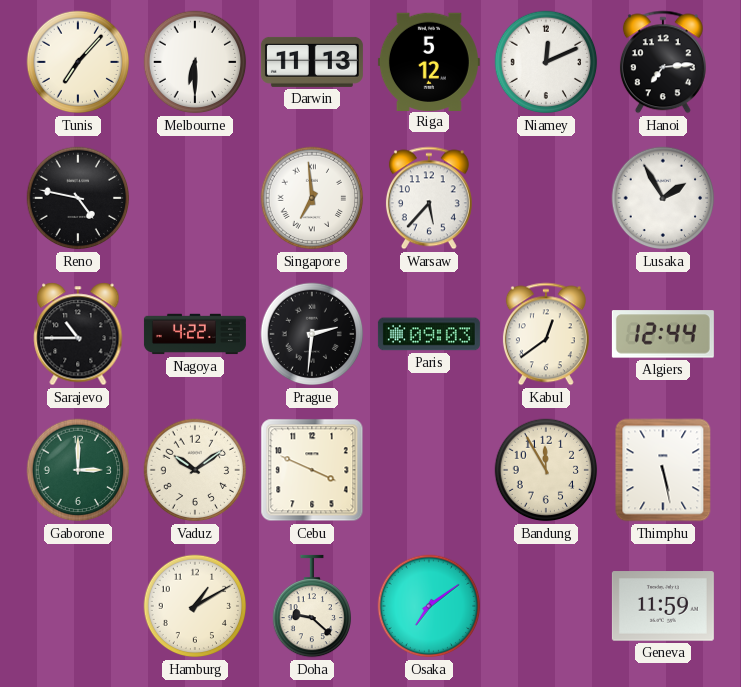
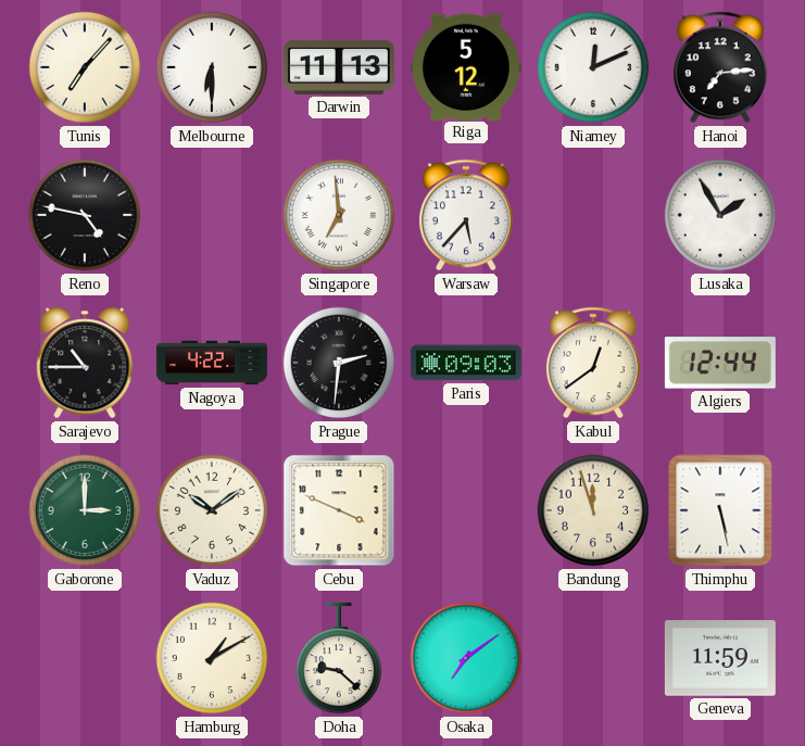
Bandung: 11:55 -> 11:57 (593, 510)
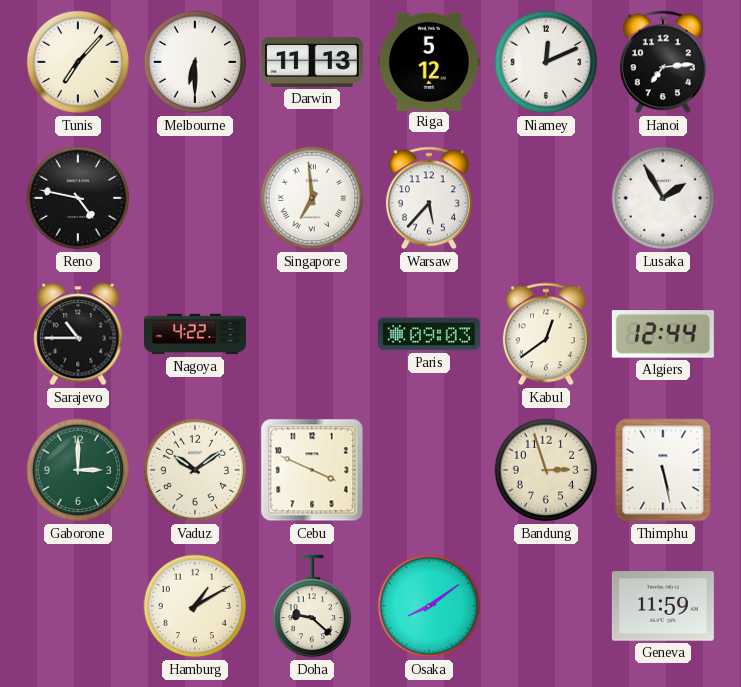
Prague: 2:31 -> none (339, 363)
Bandung: 11:57 -> 2:57 (546, 470)
Osaka: 7:09 -> 8:09 (429, 606)
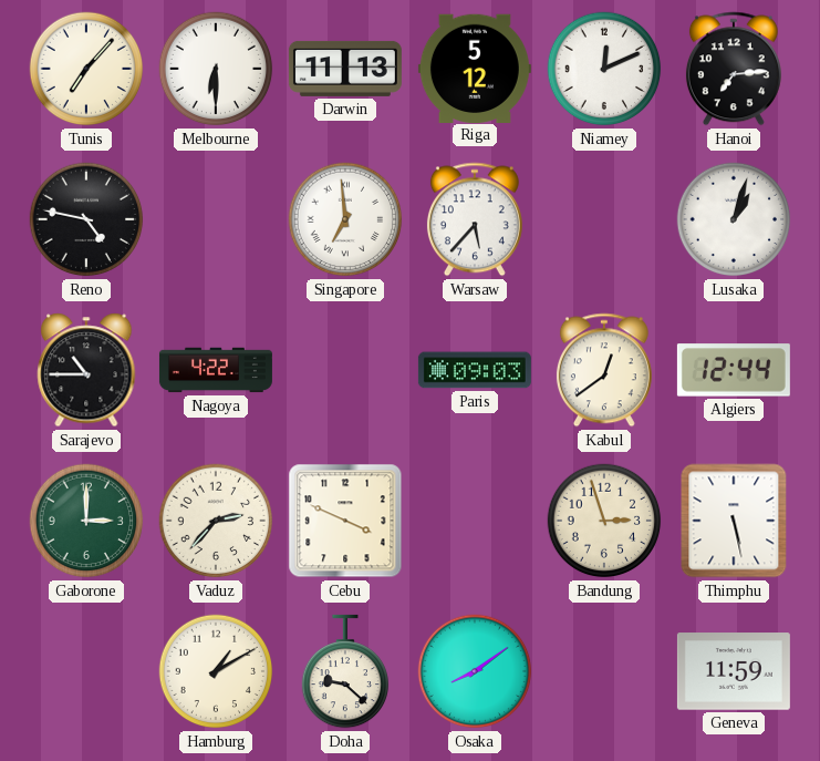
Lusaka: 1:55 -> 1:03 (734, 219)
Vaduz: 10:09 -> 2:37 (216, 521)
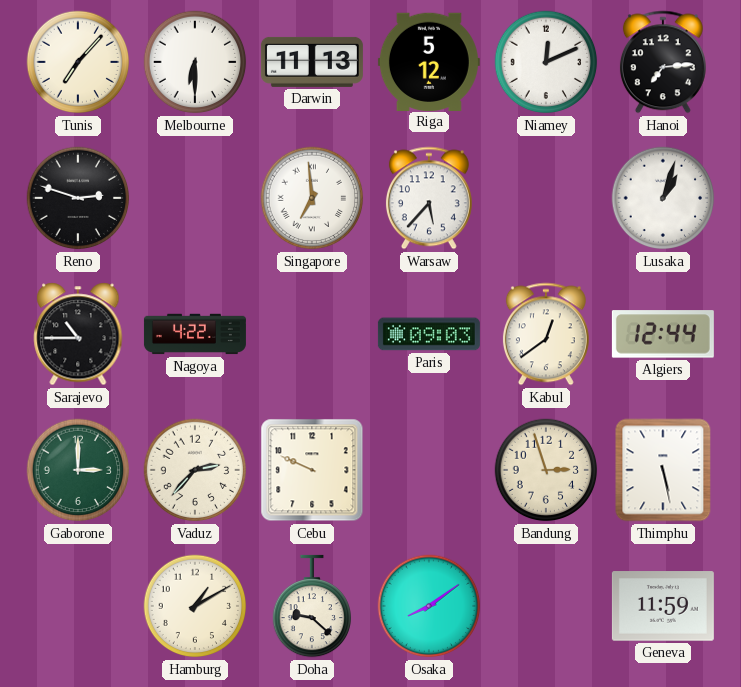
Reno: 4:47 -> 2:48 (78, 198)
Cebu: 3:49 -> 9:49 (312, 470)
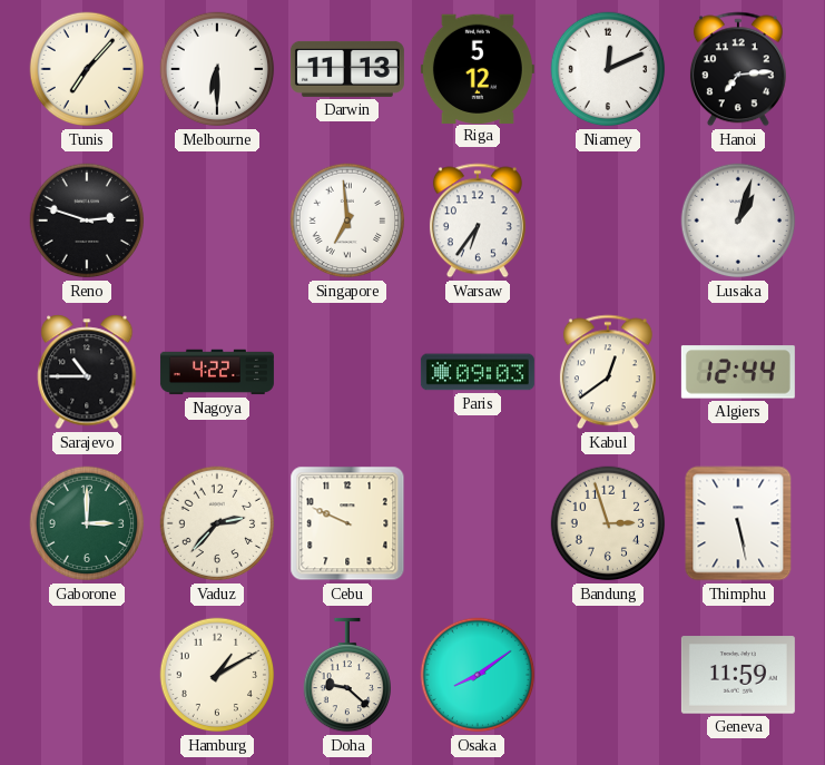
Warsaw: 5:37 -> 6:36 (478, 220)
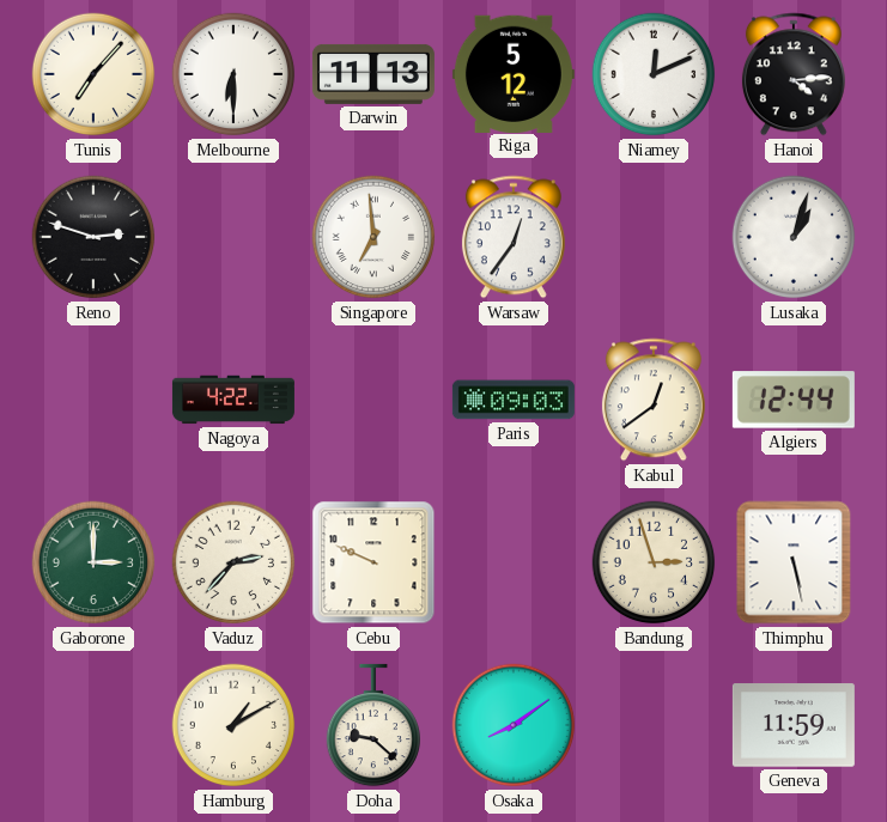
Hanoi: 7:14 -> 4:14 (794, 74)
Warsaw: 6:36 -> 12:36 (514, 237)
Sarajevo: 10:45 -> none (87, 372)
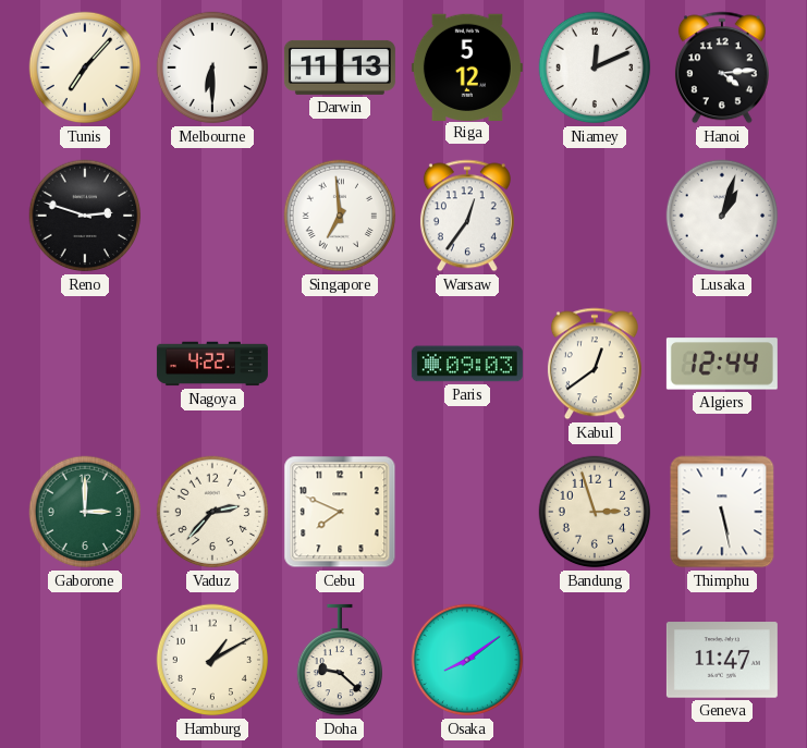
Cebu: 9:49 -> 7:49 (340, 512)
Geneva: 11:59 -> 11:47 (722, 660)
